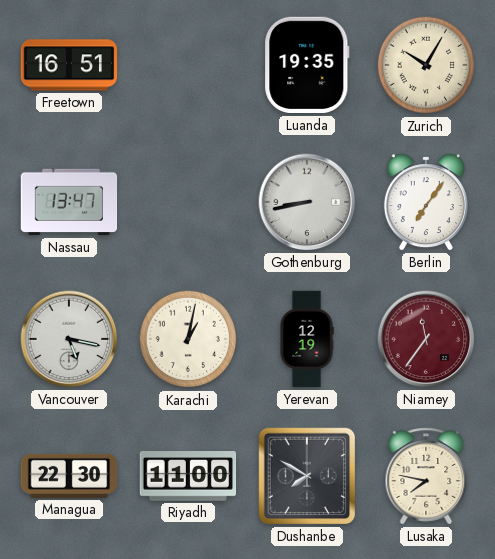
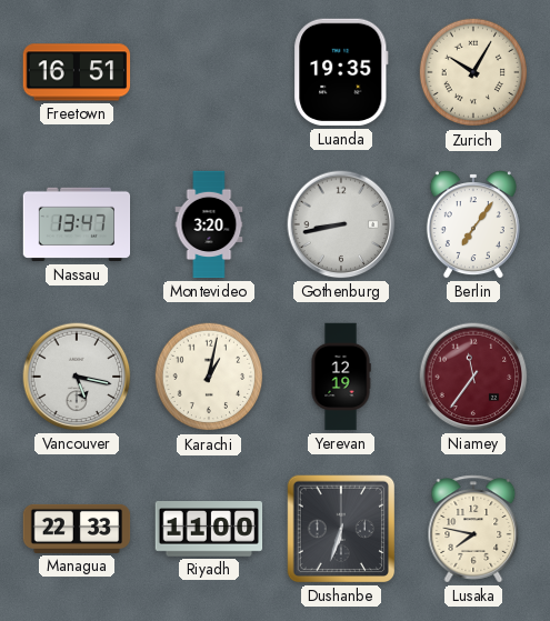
Montevideo: none -> 3:20 (209, 224)
Managua: 22:30 -> 22:33 (77, 529)
Dushanbe: 7:50 -> 6:33 (341, 529)
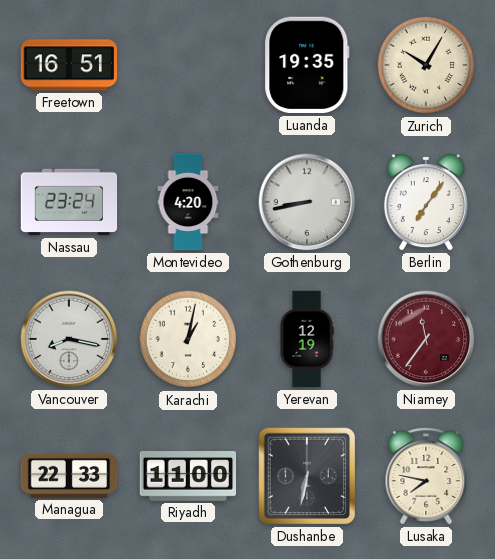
Nassau: 13:47 -> 23:24 (69, 202)
Montevideo: 3:20 -> 4:20 (188, 202)
Vancouver: 5:17 -> 8:17 (69, 339)
Dushanbe: 6:33 -> 6:32 (307, 476)
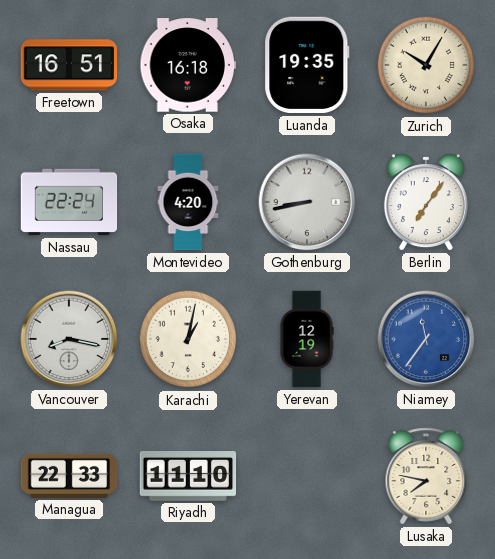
Osaka: none -> 16:18 (188, 65)
Nassau: 23:24 -> 22:24 (69, 202)
Niamey dial: burgundy -> blue (426, 339)
Riyadh: 11:00 -> 11:10 (188, 477)
Dushanbe: 6:32 -> none (307, 476)
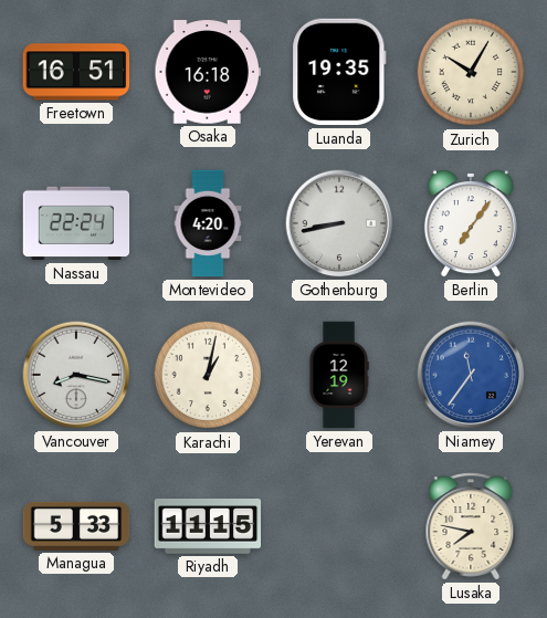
Managua: 22:33 -> 5:33 (76, 526)
Riyadh: 11:10 -> 11:15 (208, 527)
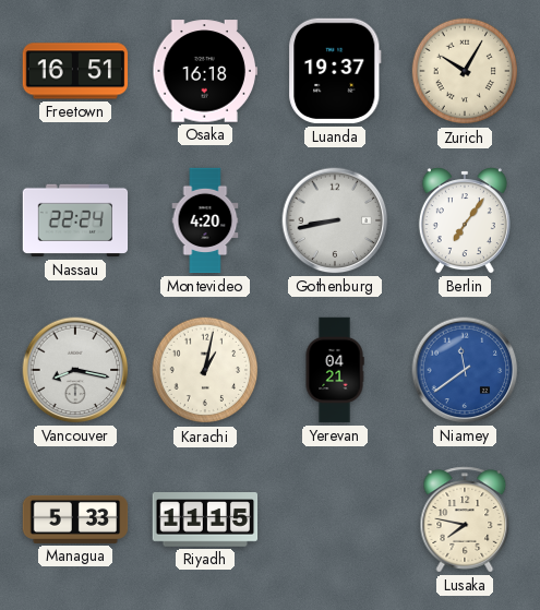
Luanda: 19:35 -> 19:37 (335, 71)
Yerevan: 12:19 -> 04:21 (335, 370)
Niamey: 11:36 -> 11:39 (465, 370)
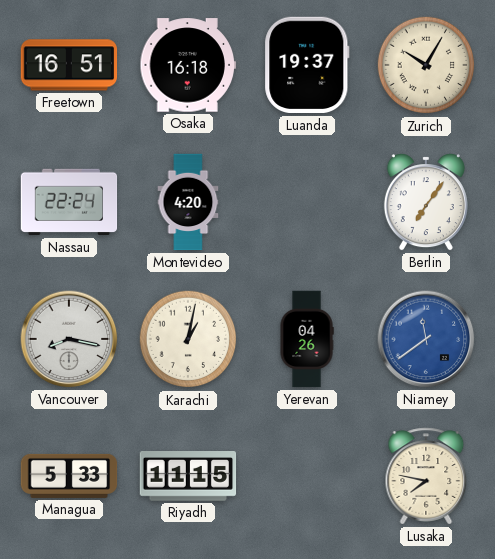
Gothenburg: 8:43 -> none (335, 220)
Yerevan: 04:21 -> 04:26 (307, 339)
